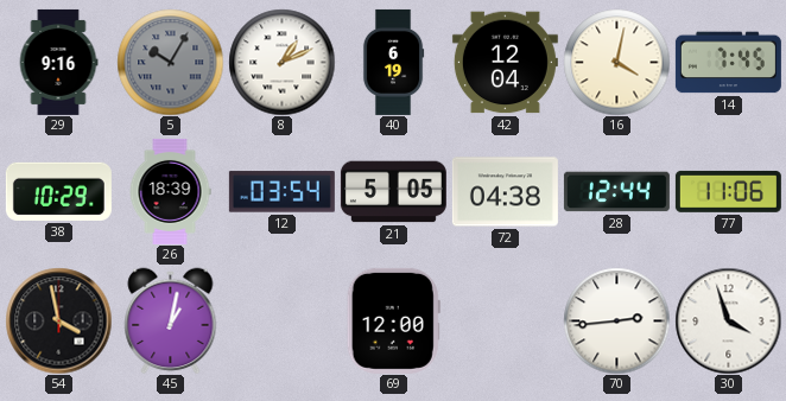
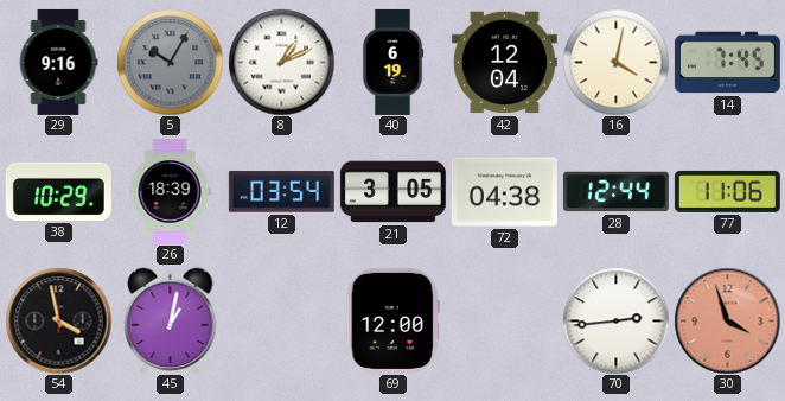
21: 5:05 -> 3:05 (392, 192)
30 dial: white -> salmon (727, 320)
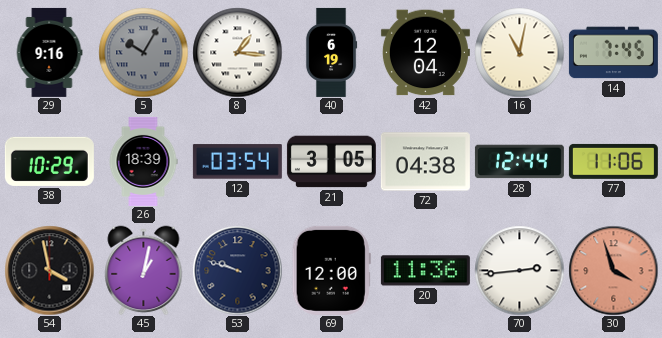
8: 1:11 -> 1:16 (237, 52)
16: 4:02 -> 11:02 (519, 52)
53: none -> 9:48 (237, 270)
20: none -> 11:36 (425, 271)
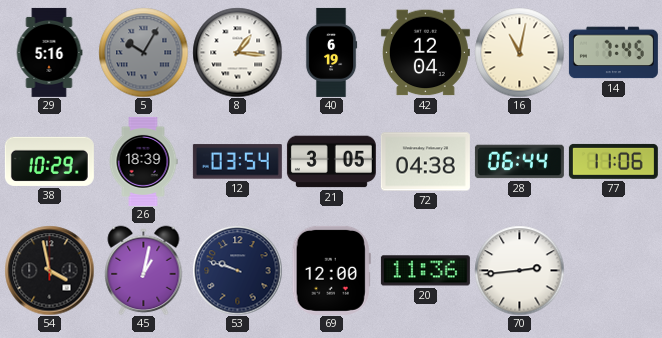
29: 9:16 -> 5:16 (49, 52)
28: 12:44 -> 06:44 (519, 162)
30: 3:57 -> none (613, 270)
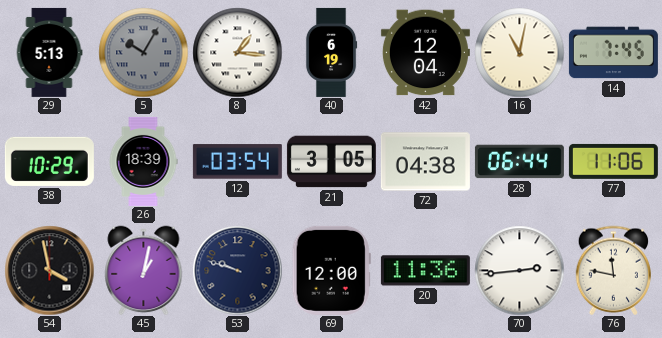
29: 5:16 -> 5:13 (49, 52)
76: none -> 11:47 (613, 270)
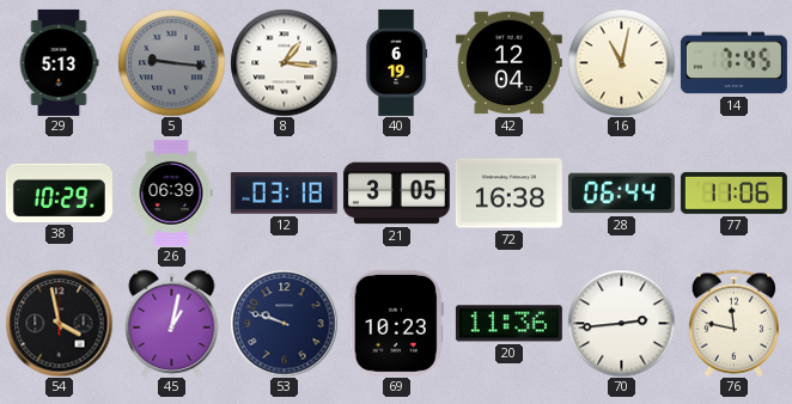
5: 10:05 -> 9:16 (171, 62)
26: 18:39 -> 06:39 (171, 192)
12: 03:54 -> 03:18 (284, 194)
72: 04:38 -> 16:38 (508, 194)
69: 12:00 -> 10:23 (396, 323)
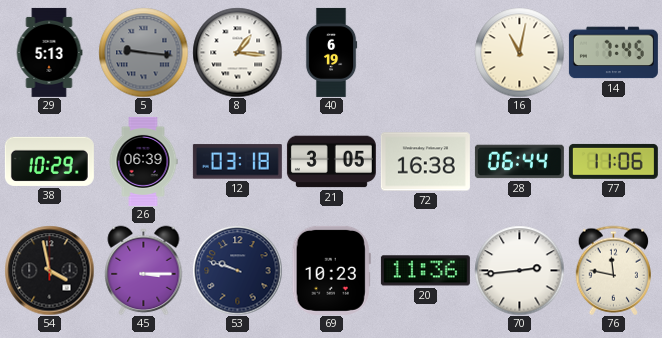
42: 12:04 -> none (508, 63)
45: 1:02 -> 3:15 (144, 270)
